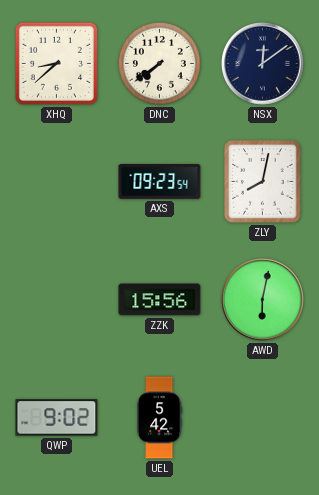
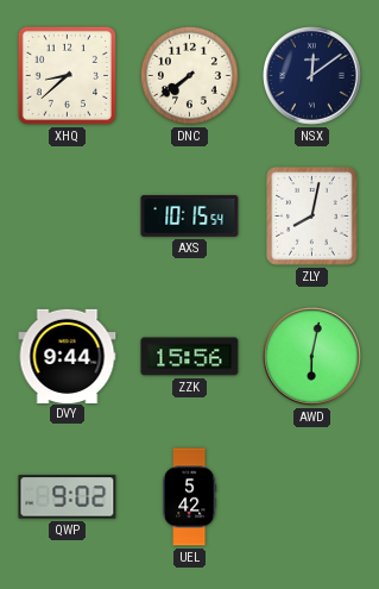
AXS: 09:23 -> 10:15 (190, 217)
DVY: none -> 9:44 (68, 356)
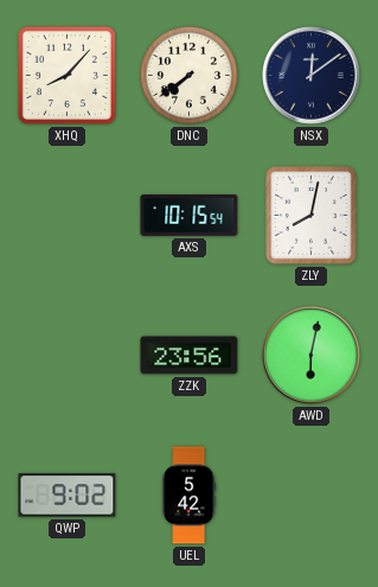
XHQ: 8:38 -> 8:07 (66, 75)
DVY: 9:44 -> none (68, 356)
ZZK: 15:56 -> 23:56 (190, 356)
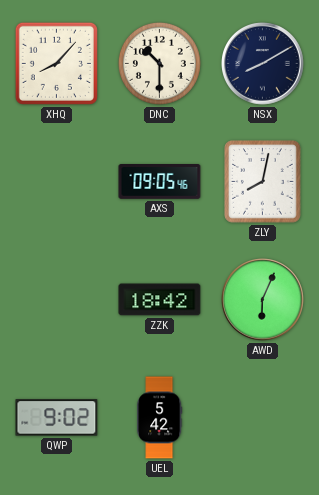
DNC: 7:39 -> 10:30 (159, 63)
NSX: 12:09 -> 8:10 (263, 64)
AXS: 10:15 -> 09:05 (160, 182)
ZZK: 23:56 -> 18:42 (160, 300)
AWD: 6:02 -> 6:04 (263, 300)
